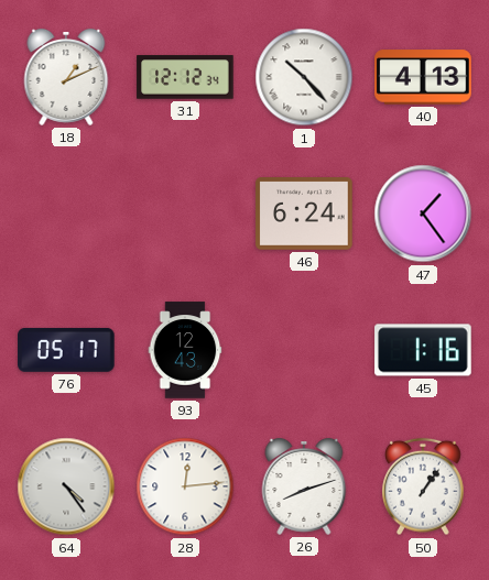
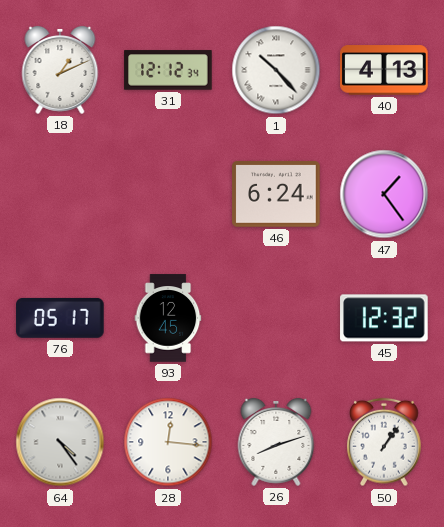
93: 12:43 -> 12:45 (168, 318)
45: 1:16 -> 12:32 (384, 318)
28: 12:14 -> 12:16 (168, 442)
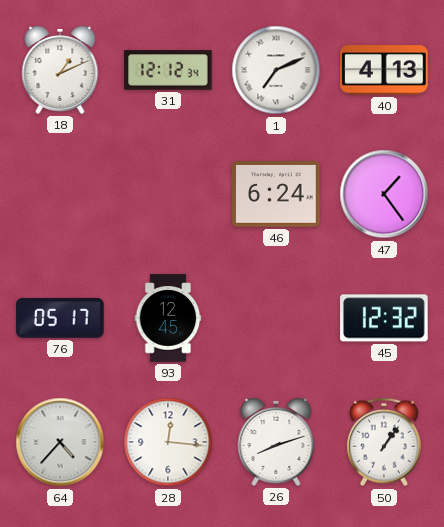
1: 10:23 -> 7:11 (276, 70)
64: 4:24 -> 4:37 (60, 442)
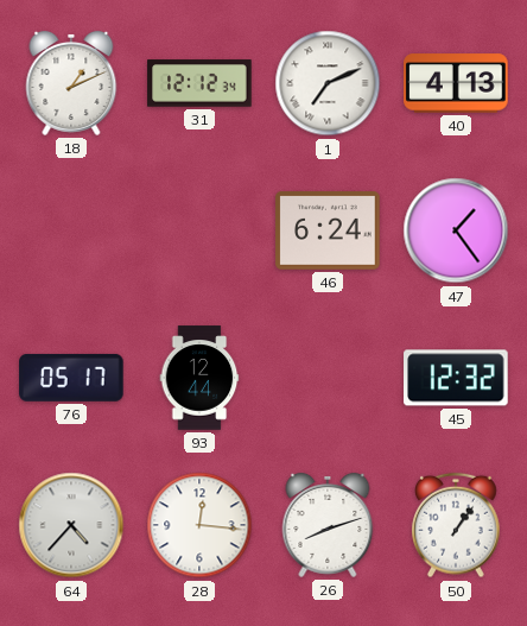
93: 12:45 -> 12:44 (199, 378)
